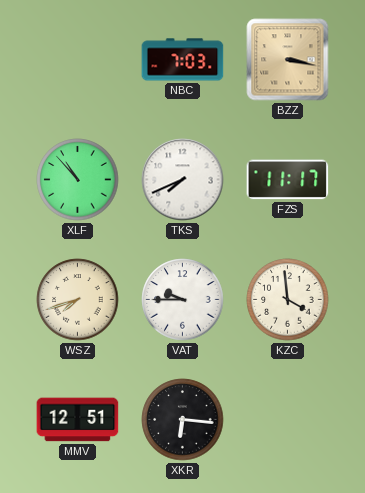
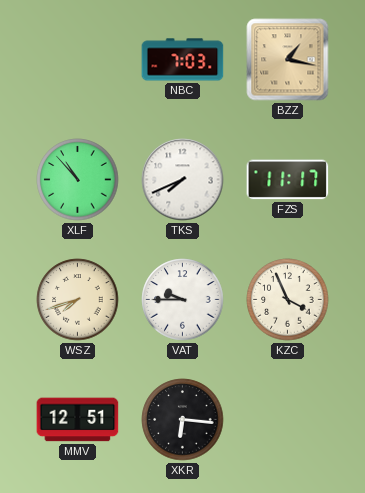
BZZ: 3:17 -> 1:17 (288, 60)
KZC: 3:59 -> 3:56 (288, 300)
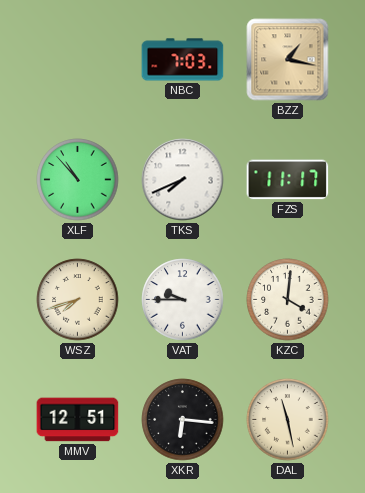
KZC: 3:56 -> 4:01 (288, 300)
DAL: none -> 11:28 (288, 420)
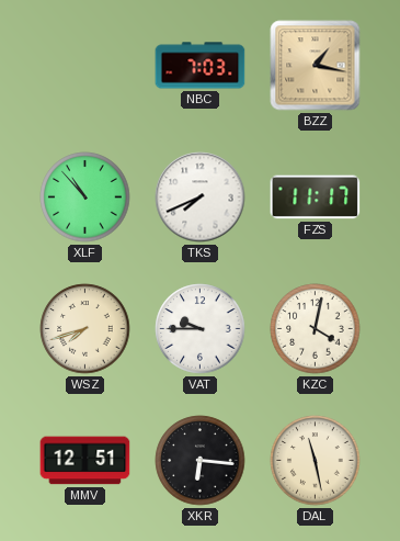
KZC: 4:01 -> 4:02 (316, 329)
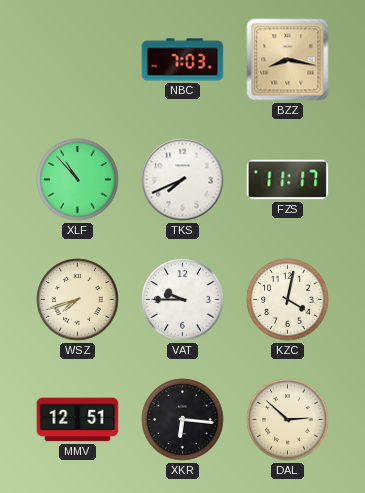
BZZ: 1:17 -> 8:17 (288, 60)
DAL: 11:28 -> 2:52 (288, 420)
